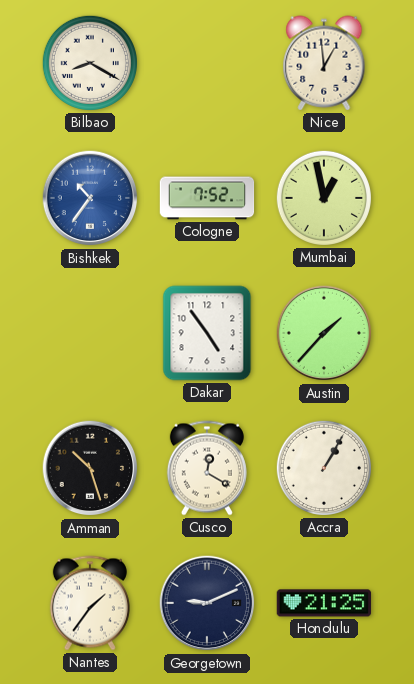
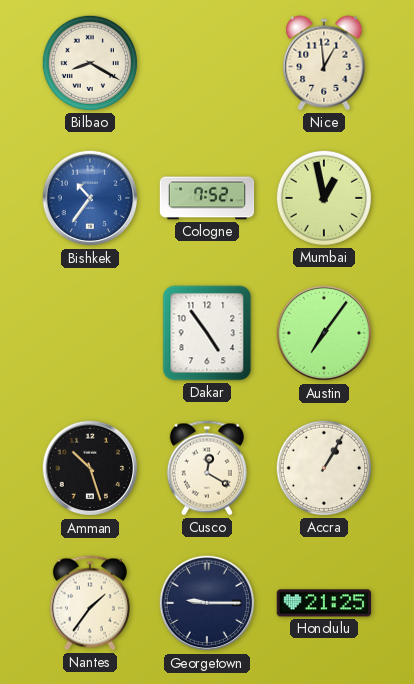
Austin: 1:37 -> 7:06 (324, 333)
Georgetown: 9:11 -> 9:15 (207, 603)
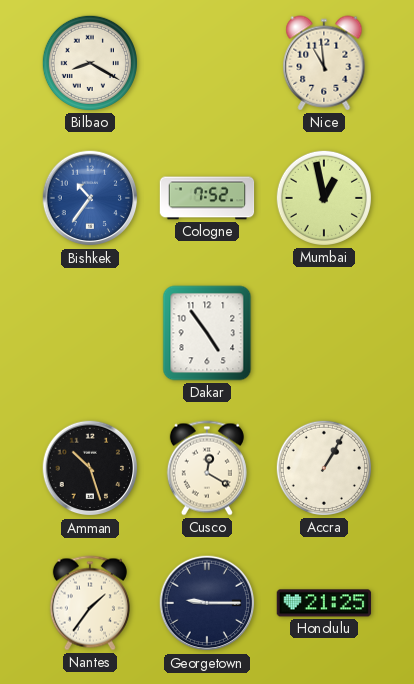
Nice: 12:59 -> 10:59 (324, 63)
Austin: 7:06 -> none (324, 333)
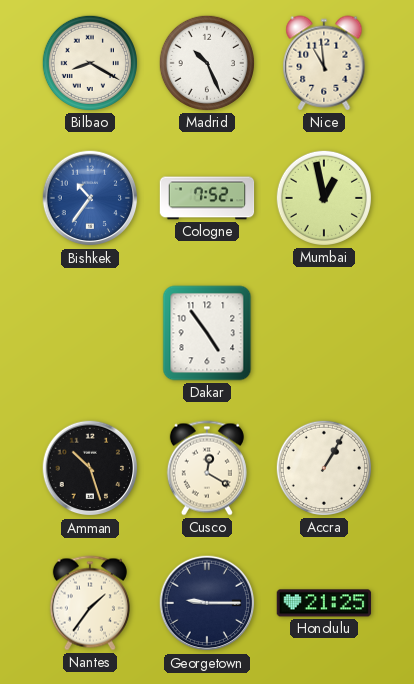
Madrid: none -> 10:26 (207, 63)
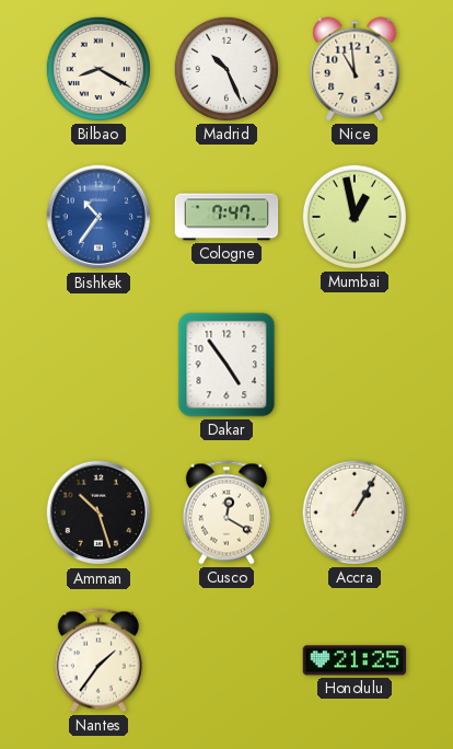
Cologne: 7:52 -> 7:47 (226, 217)
Georgetown: 9:15 -> none (207, 603)
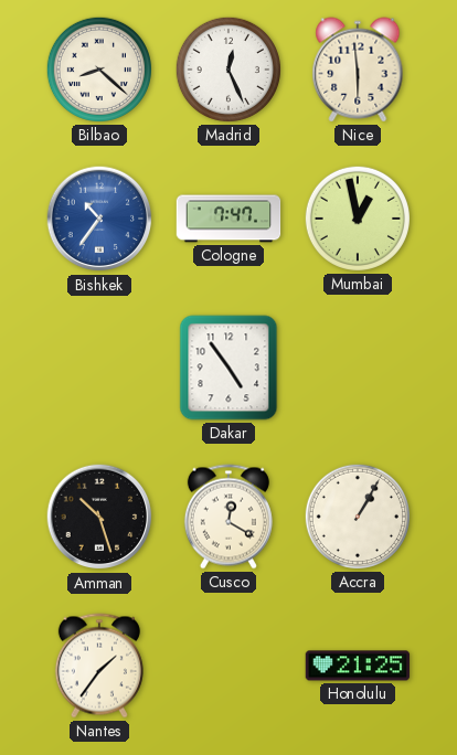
Bilbao: 8:20 -> 8:22 (99, 70)
Madrid: 10:26 -> 12:26 (228, 70)
Nice: 10:59 -> 5:59 (358, 70)
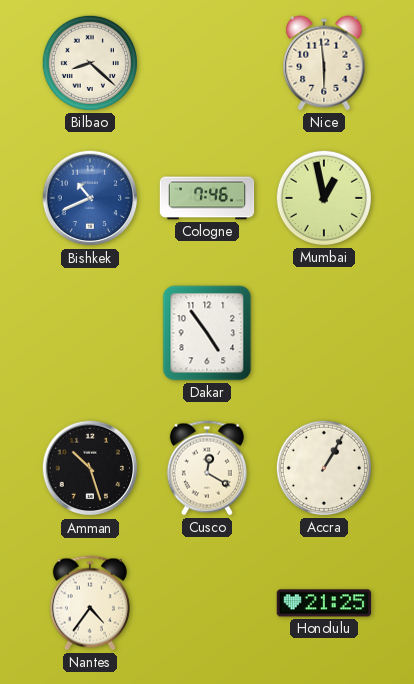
Madrid: 12:26 -> none (228, 70)
Bishkek: 10:36 -> 10:41 (90, 198)
Cologne: 7:47 -> 7:46 (207, 198)
Nantes: 1:36 -> 4:36 (90, 603)
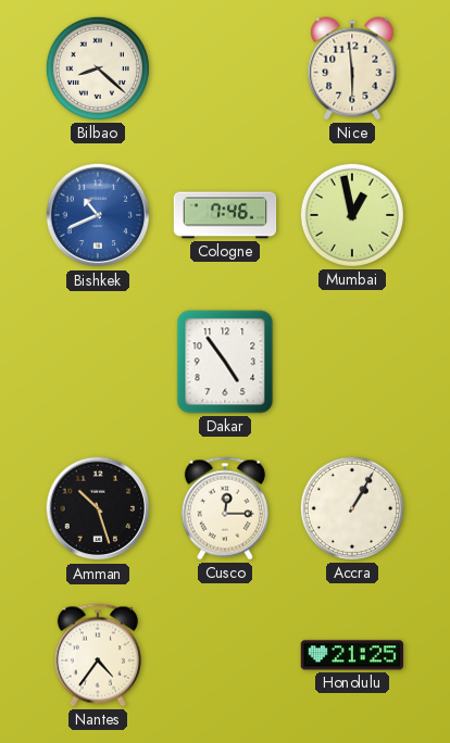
Cusco: 12:20 -> 12:15 (225, 508)
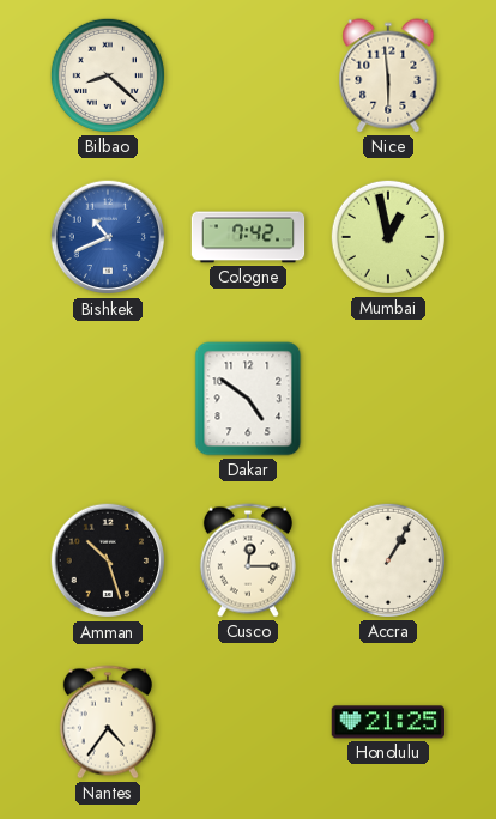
Cologne: 7:46 -> 7:42 (248, 237)
Dakar: 4:54 -> 4:51 (248, 399)
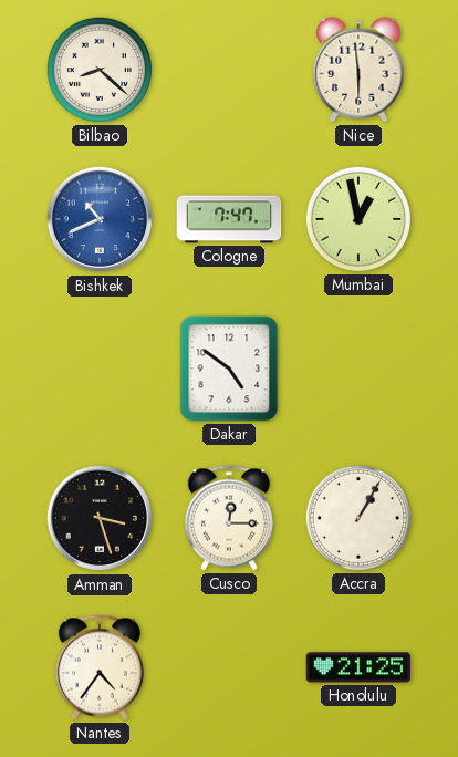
Cologne: 7:42 -> 7:47 (229, 219)
Amman: 10:27 -> 3:27 (100, 518)
